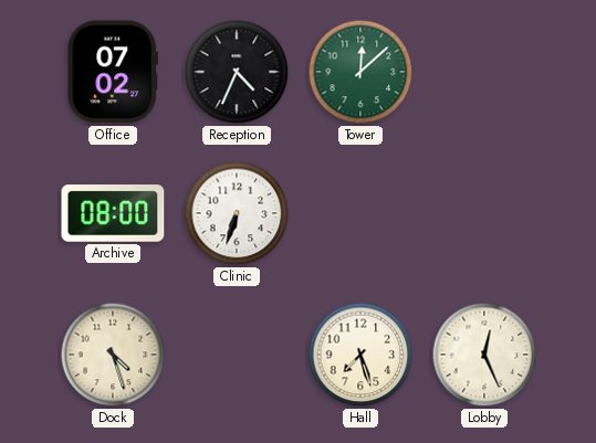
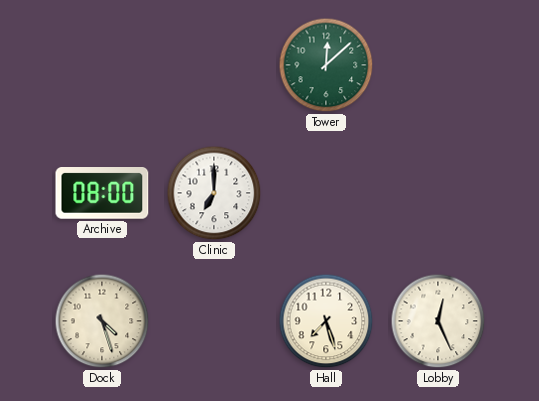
Office: 07:02 -> none (112, 72)
Reception: 4:34 -> none (237, 72)
Clinic: 6:33 -> 7:00 (214, 193)
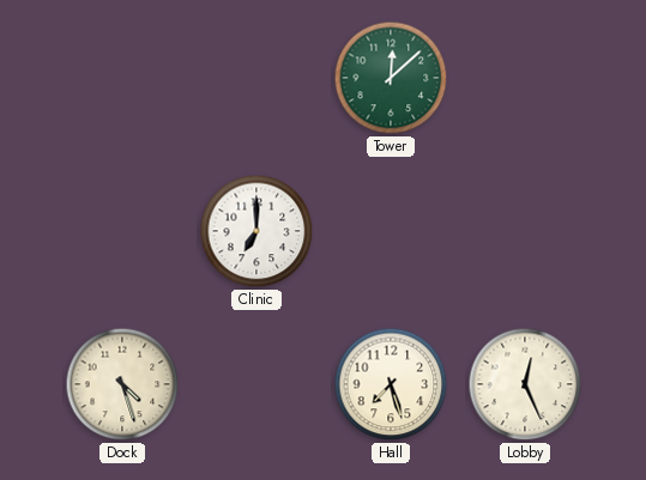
Archive: 08:00 -> none (102, 193)
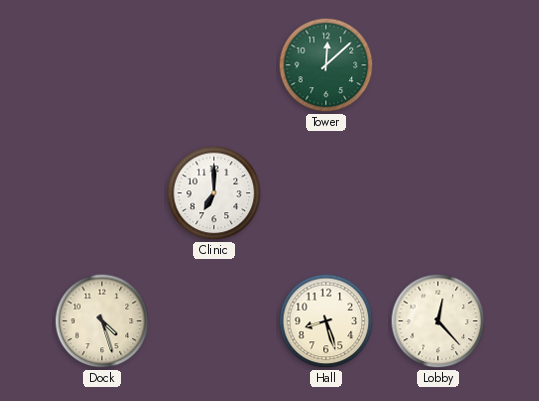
Hall: 7:27 -> 8:27 (326, 321)
Lobby: 12:26 -> 12:23 (438, 321)
